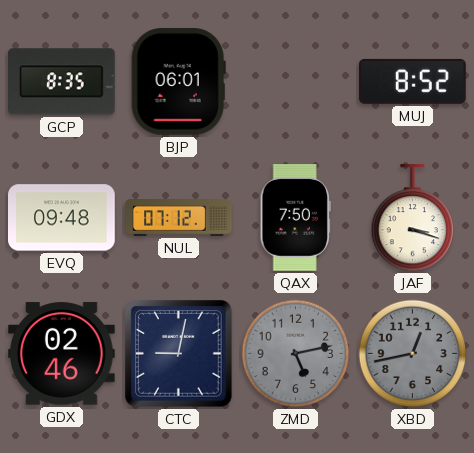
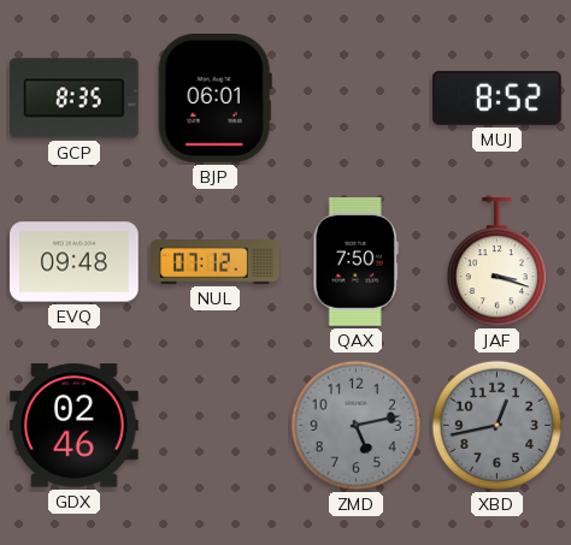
CTC: 9:02 -> none (179, 354)
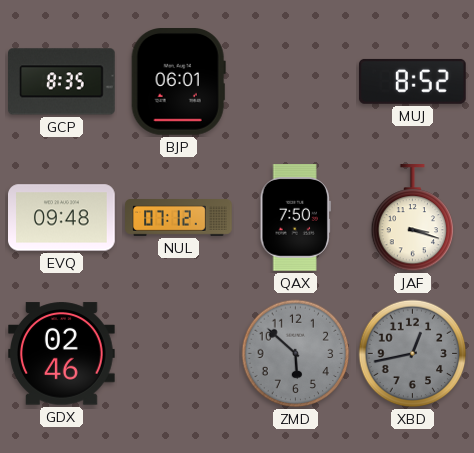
ZMD: 5:13 -> 5:52 (296, 354)
